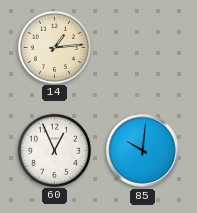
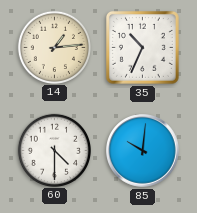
35: none -> 10:34 (142, 47)
60: 12:56 -> 4:30 (54, 150)
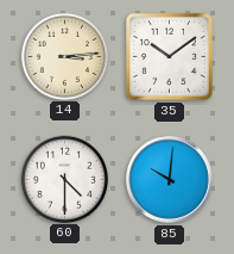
14: 1:14 -> 3:14 (64, 56)
35: 10:34 -> 10:09 (169, 56)
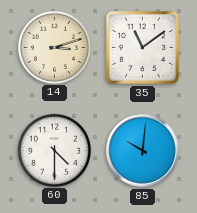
14: 3:14 -> 3:12 (54, 47)
35: 10:09 -> 11:09 (142, 47)
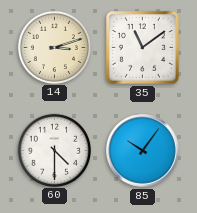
85: 10:01 -> 10:06 (143, 151)
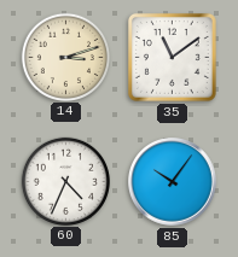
60: 4:30 -> 4:34 (65, 181)
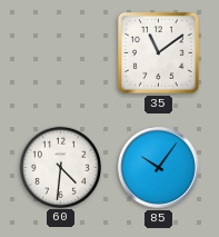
14: 3:12 -> none (65, 57)
60: 4:34 -> 4:31 (60, 167)
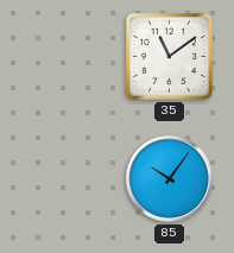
60: 4:31 -> none (60, 167)
